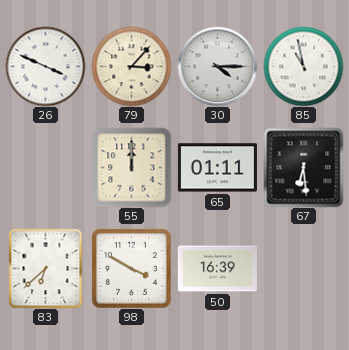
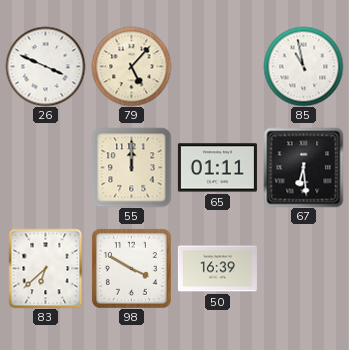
79: 3:07 -> 5:07 (131, 66)
30: 4:15 -> none (217, 66)
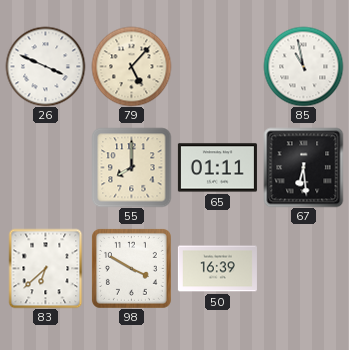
55: 12:00 -> 8:00 (131, 167)
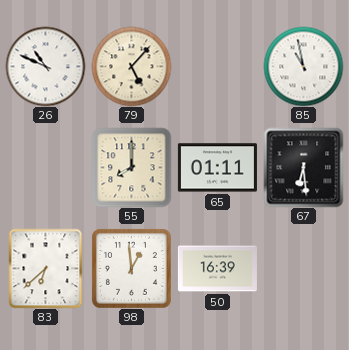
26: 3:49 -> 10:49 (45, 66)
98: 3:50 -> 12:59 (131, 268)
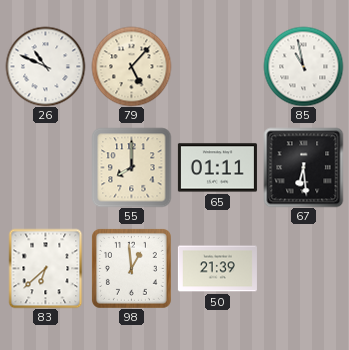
50: 16:39 -> 21:39 (217, 269)
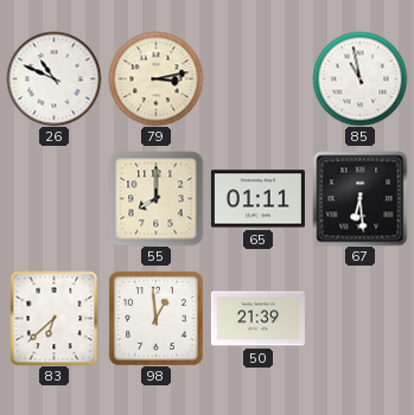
79: 5:07 -> 3:13 (155, 78)
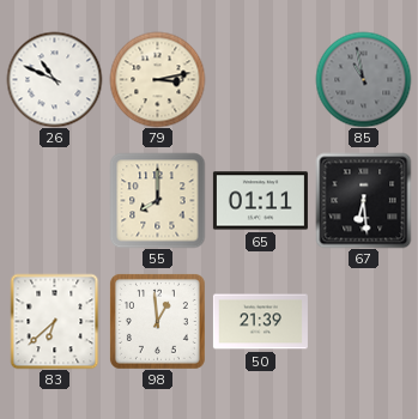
85 dial: white -> grey (363, 79)
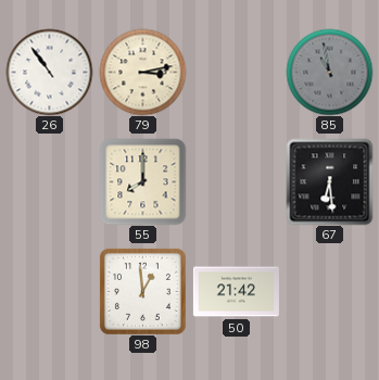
26: 10:49 -> 10:54 (49, 72)
65: 01:11 -> none (260, 201)
83: 6:38 -> none (55, 321)
50: 21:39 -> 21:42 (236, 292)
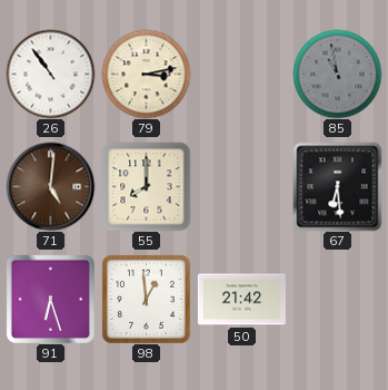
71: none -> 5:01 (50, 186)
91: none -> 6:27 (50, 299)
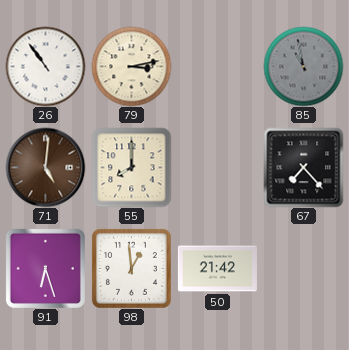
67: 6:29 -> 7:23 (303, 167)
